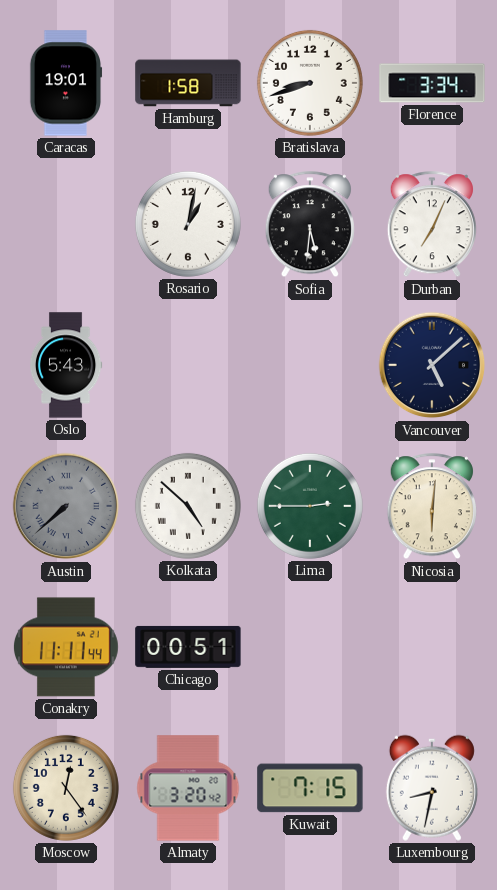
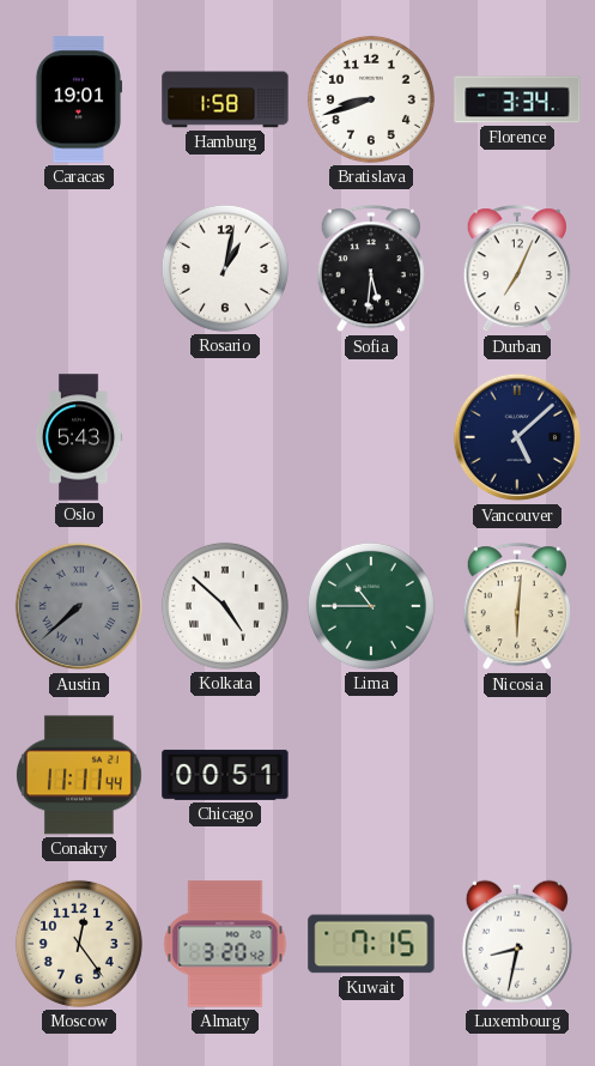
Lima: 2:45 -> 10:45 (371, 606)
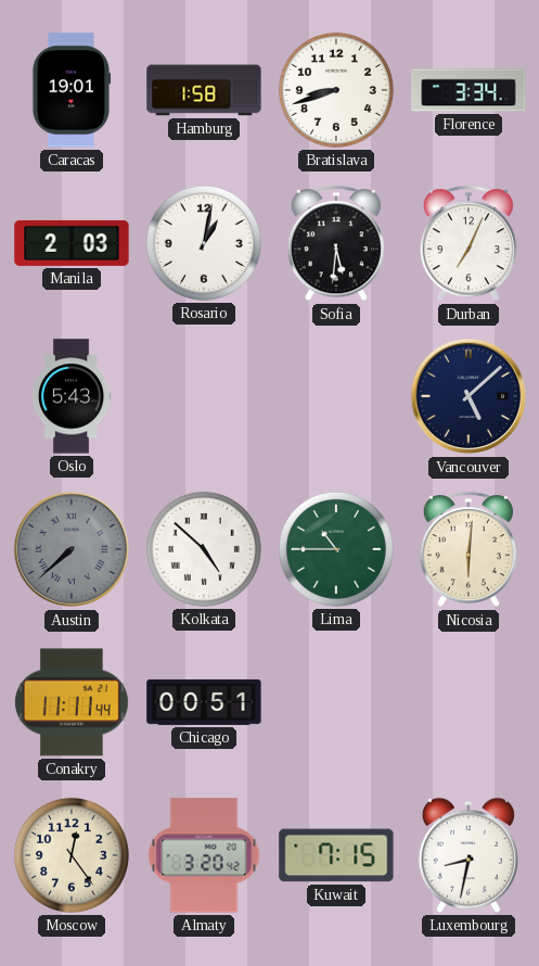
Manila: none -> 2:03 (72, 243)
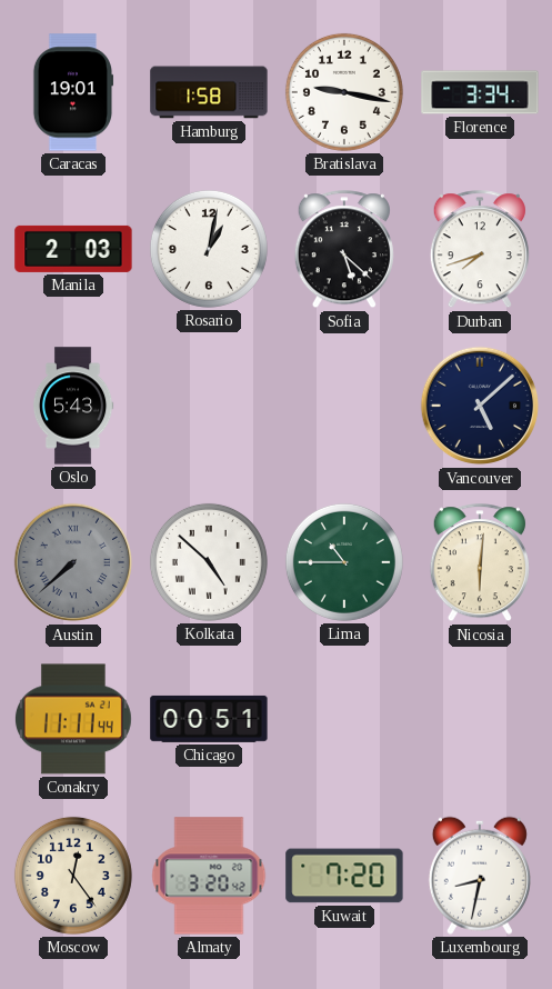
Bratislava: 8:42 -> 9:17 (344, 92)
Sofia: 5:31 -> 5:22 (344, 250)
Durban: 7:04 -> 7:42 (480, 250)
Kuwait: 7:15 -> 7:20 (344, 876)
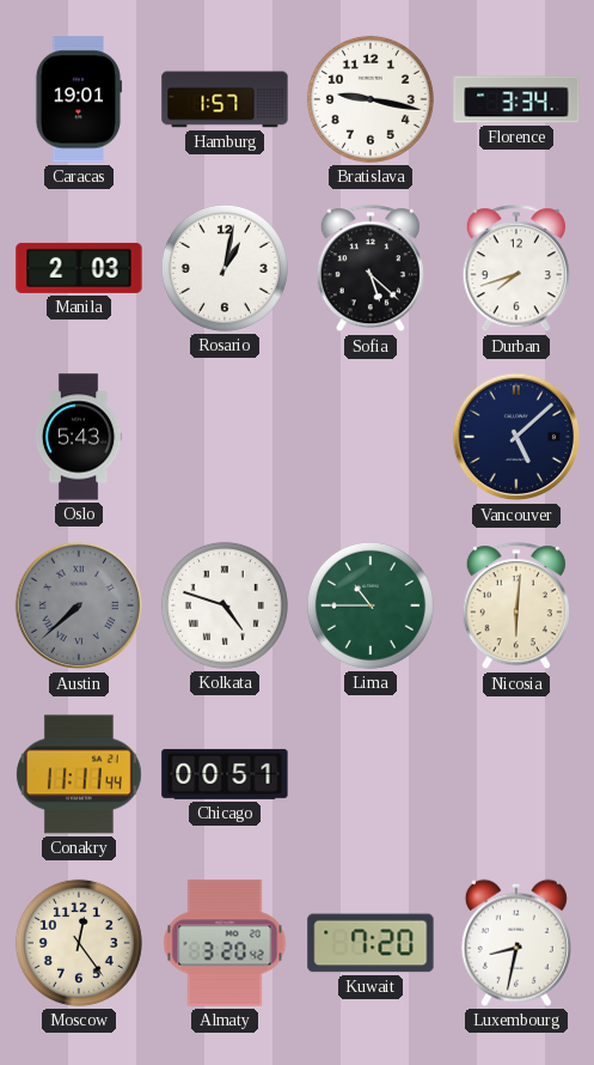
Hamburg: 1:58 -> 1:57 (225, 99)
Kolkata: 4:52 -> 4:48 (225, 605)
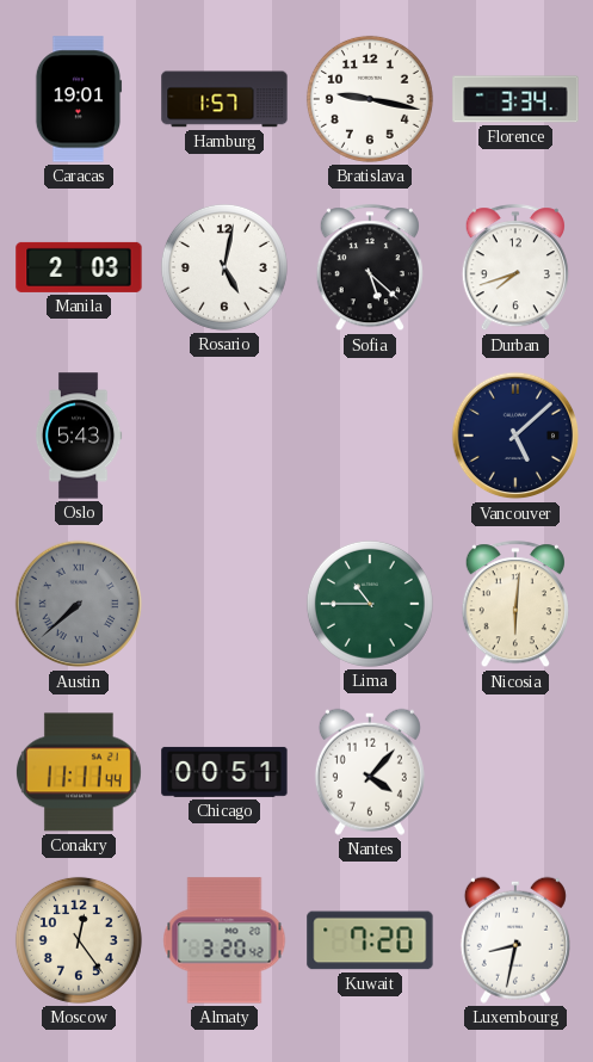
Rosario: 1:02 -> 5:02 (224, 267)
Kolkata: 4:48 -> none (225, 605)
Nantes: none -> 4:07 (370, 772)
